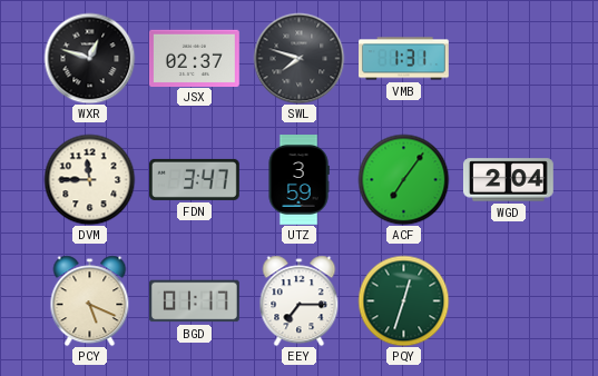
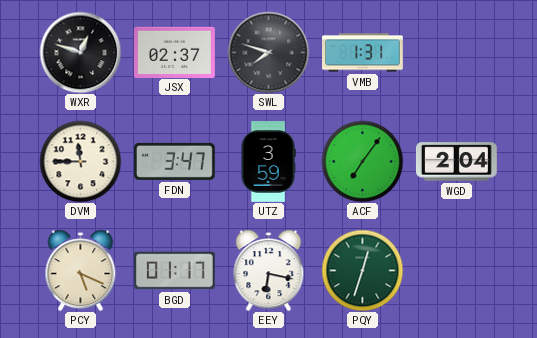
EEY: 7:15 -> 6:17 (269, 270)
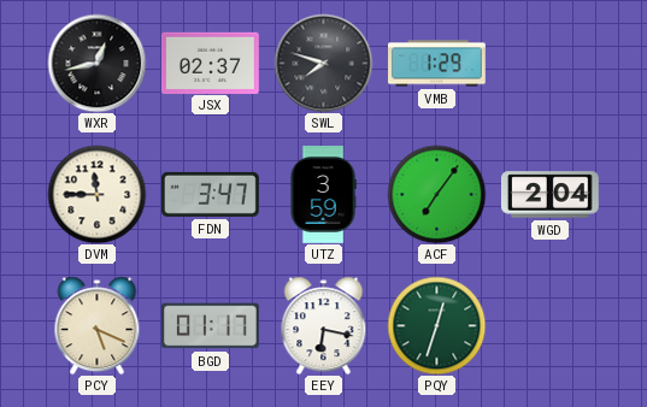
WXR: 12:48 -> 12:43 (96, 63)
VMB: 1:31 -> 1:29 (437, 64)
